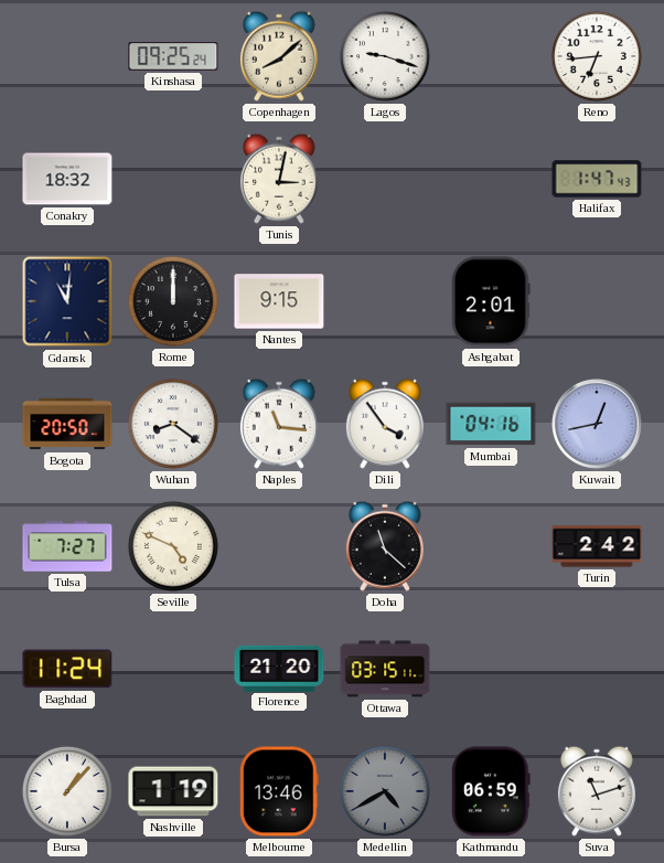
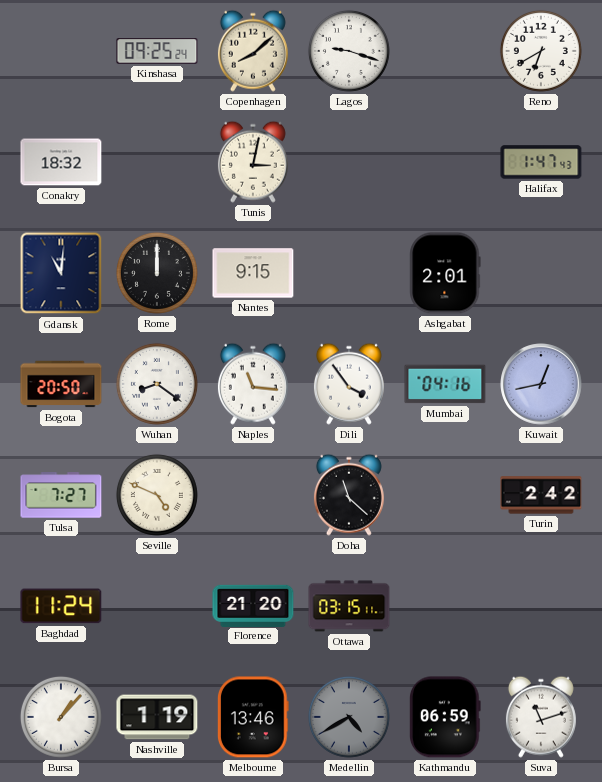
Reno: 6:44 -> 6:40 (541, 51)
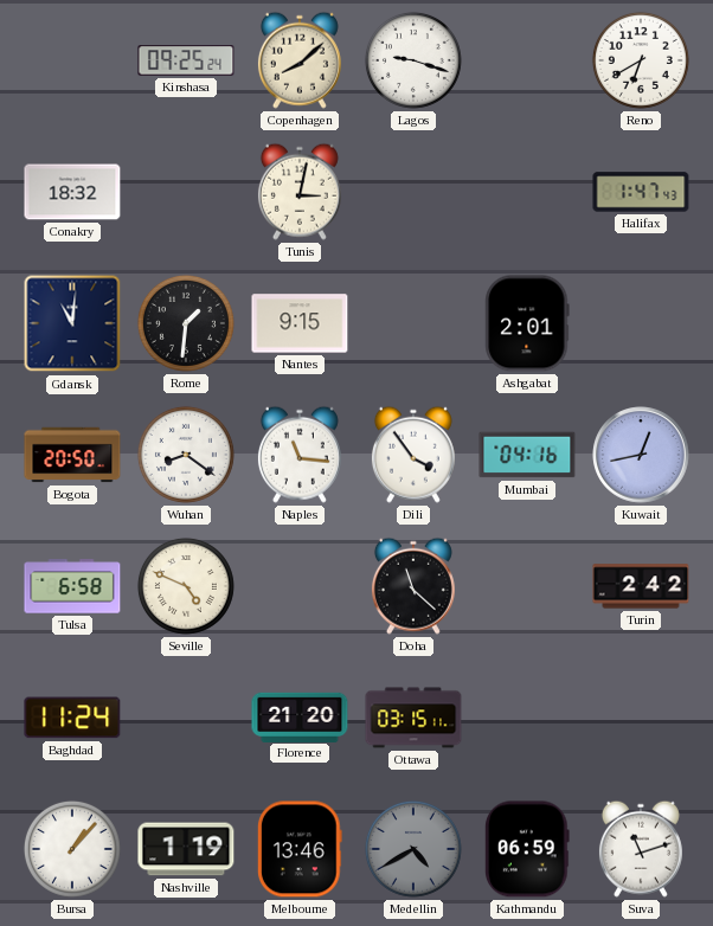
Rome: 12:00 -> 1:31 (186, 323)
Tulsa: 7:27 -> 6:58 (72, 586)
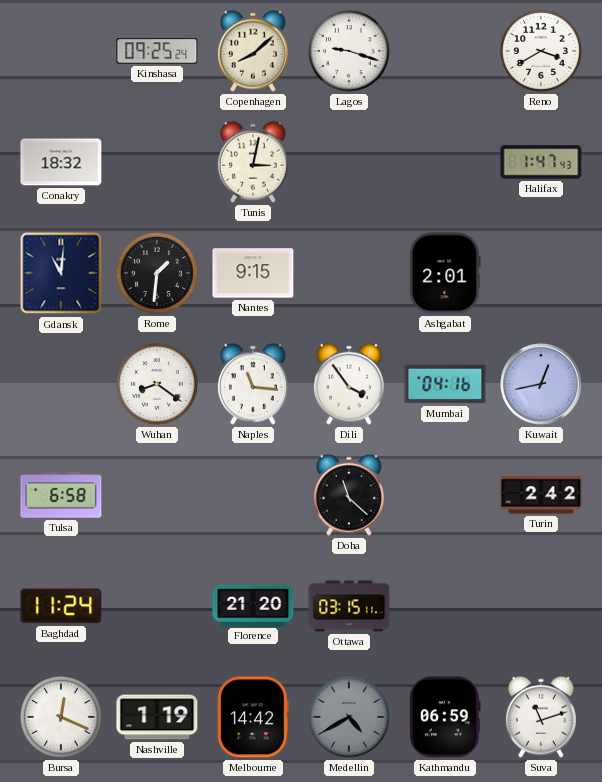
Reno: 6:40 -> 3:40 (541, 51)
Bogota: 20:50 -> none (72, 455)
Seville: 4:49 -> none (186, 586)
Bursa: 1:07 -> 12:19 (61, 717)
Melbourne: 13:46 -> 14:42 (253, 717)
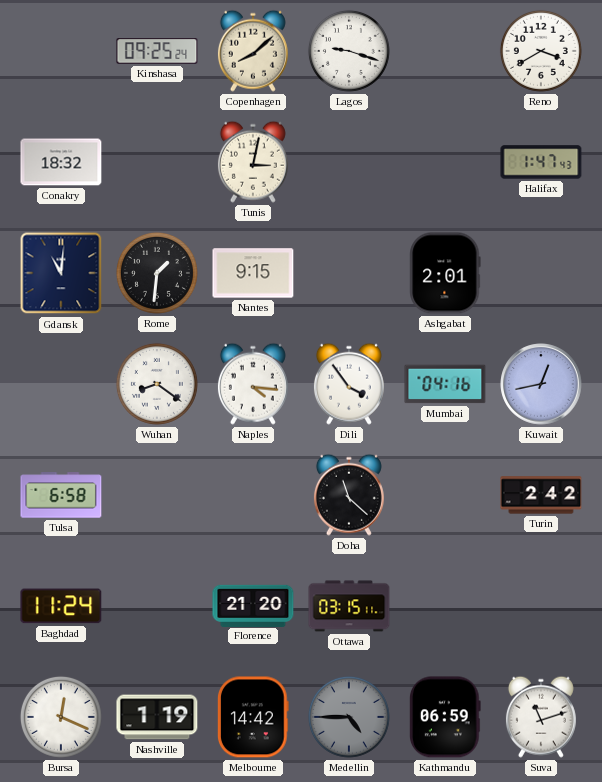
Naples: 11:16 -> 4:16 (253, 384)
Medellin: 4:40 -> 4:45 (349, 717)
